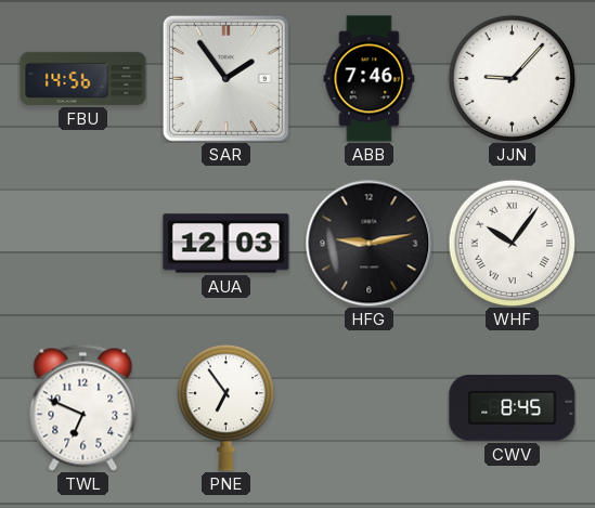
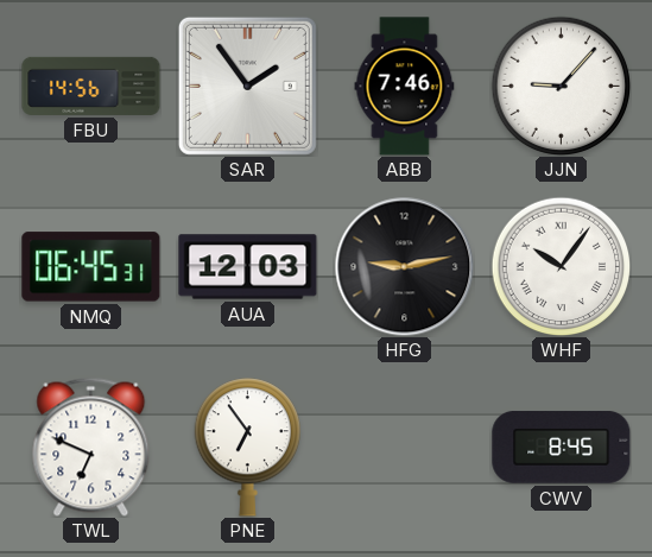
NMQ: none -> 06:45 (91, 267)
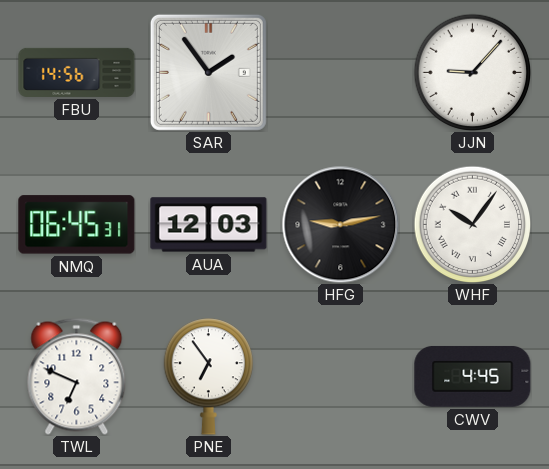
ABB: 7:46 -> none (405, 87)
CWV: 8:45 -> 4:45 (473, 376)
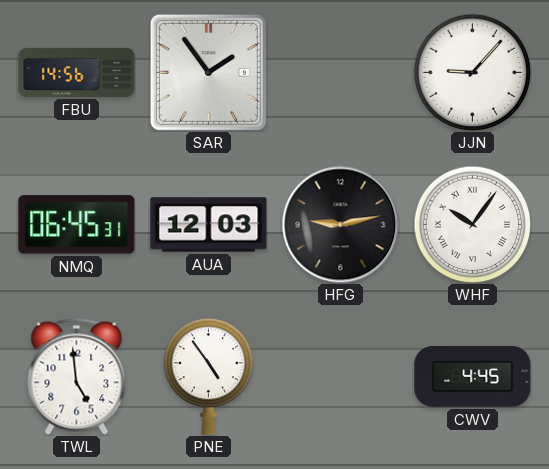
TWL: 6:49 -> 4:59 (77, 376)
PNE: 6:54 -> 4:54 (208, 377)
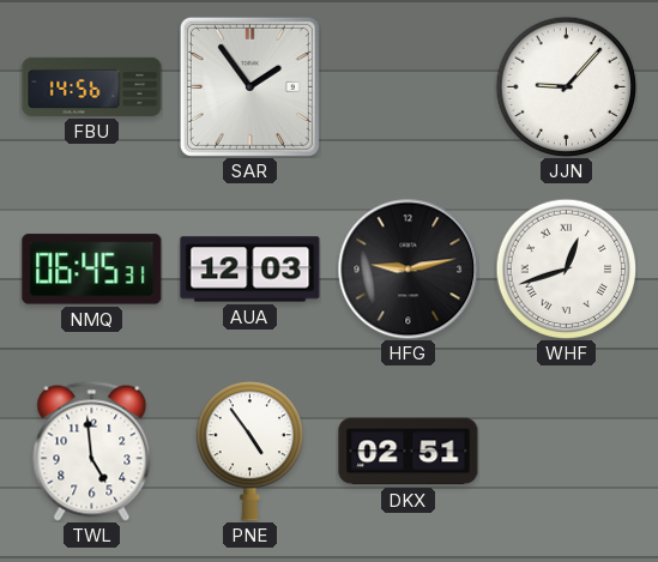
WHF: 10:06 -> 12:42 (566, 268)
DKX: none -> 02:51 (409, 452)
CWV: 4:45 -> none (473, 376)
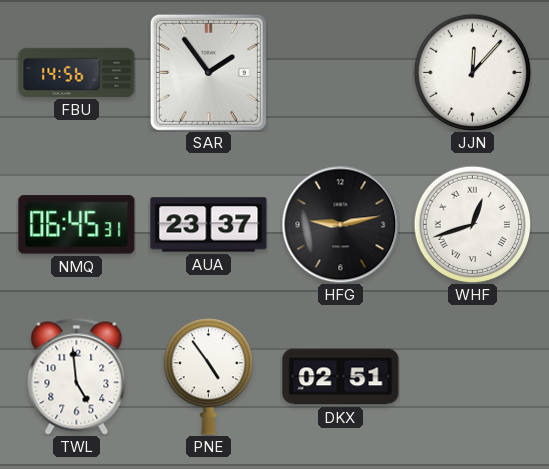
JJN: 9:07 -> 12:07 (472, 72)
AUA: 12:03 -> 23:37 (209, 225)
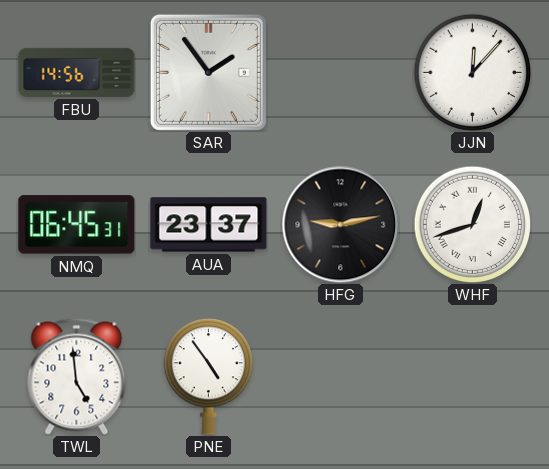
DKX: 02:51 -> none (341, 377)
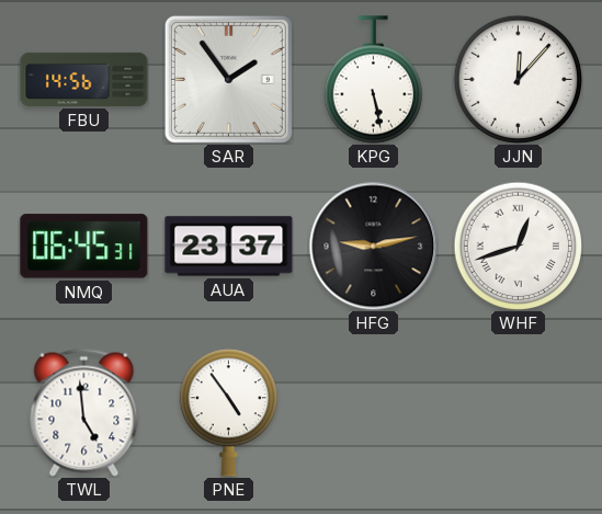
KPG: none -> 5:28 (373, 80)
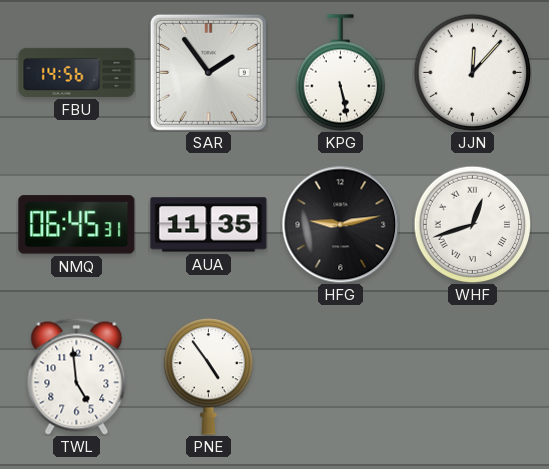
AUA: 23:37 -> 11:35 (209, 225)
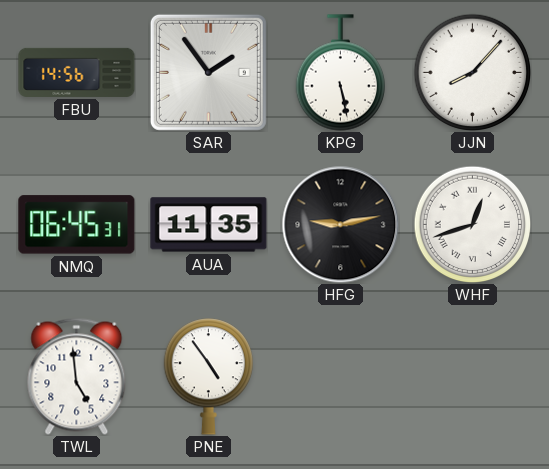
JJN: 12:07 -> 8:07 (472, 72)
